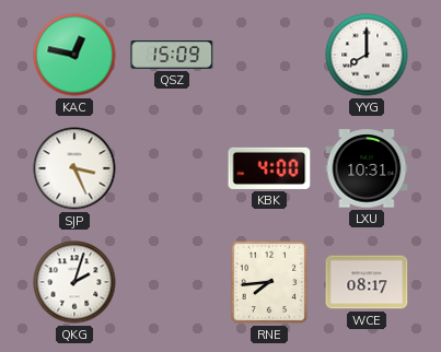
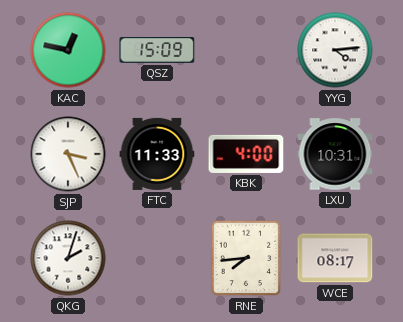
YYG: 8:00 -> 4:14 (335, 50)
FTC: none -> 11:33 (157, 154)
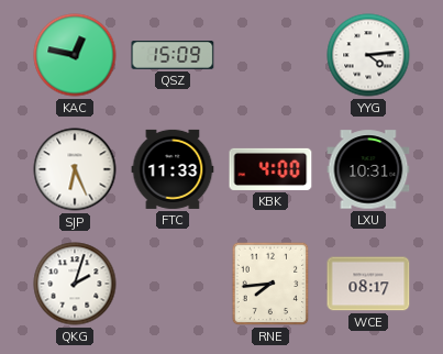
SJP: 3:26 -> 6:26 (75, 169)
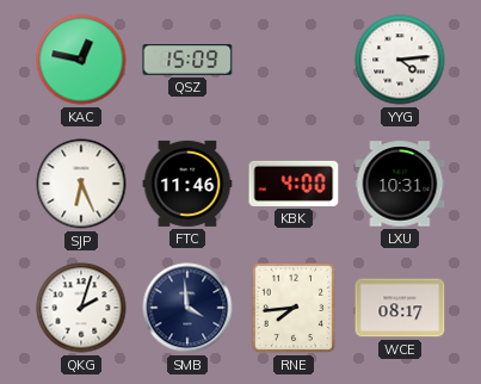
FTC: 11:33 -> 11:46 (187, 184)
SMB: none -> 3:59 (187, 308)
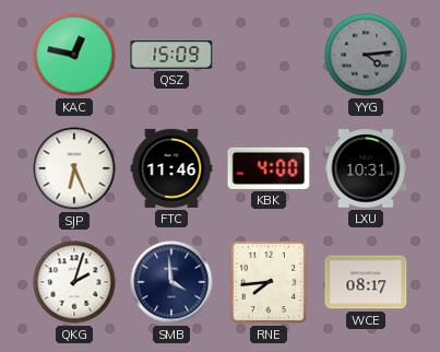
YYG dial: white -> grey (366, 55)
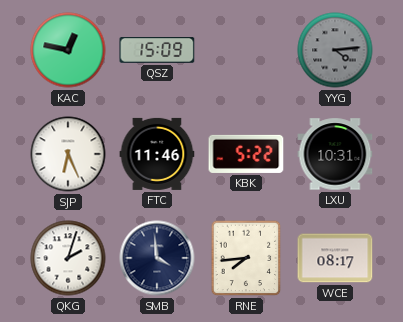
KBK: 4:00 -> 5:22 (246, 154)
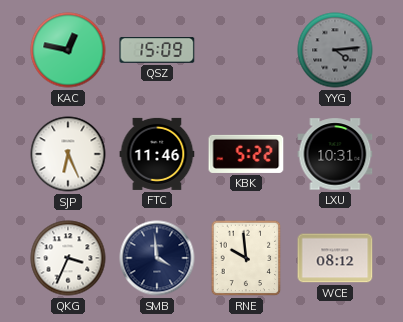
QKG: 2:03 -> 3:34 (68, 258)
RNE: 7:44 -> 9:59 (246, 258)
WCE: 08:17 -> 08:12 (335, 258)
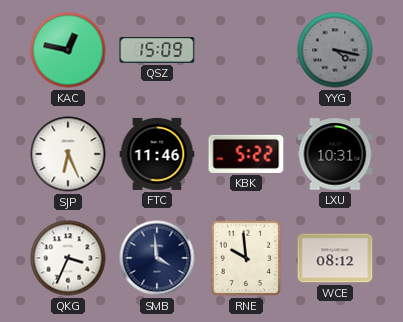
YYG: 4:14 -> 4:17 (335, 50)
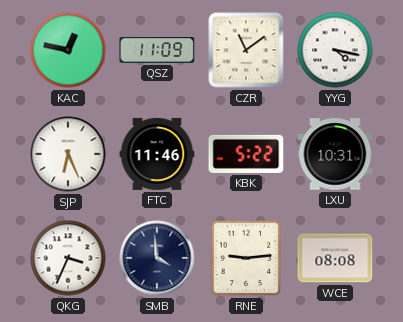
QSZ: 15:09 -> 11:09 (157, 51)
CZR: none -> 11:09 (246, 50)
YYG dial: grey -> white (335, 50)
RNE: 9:59 -> 9:14 (246, 258)
WCE: 08:12 -> 08:08 (335, 258)
